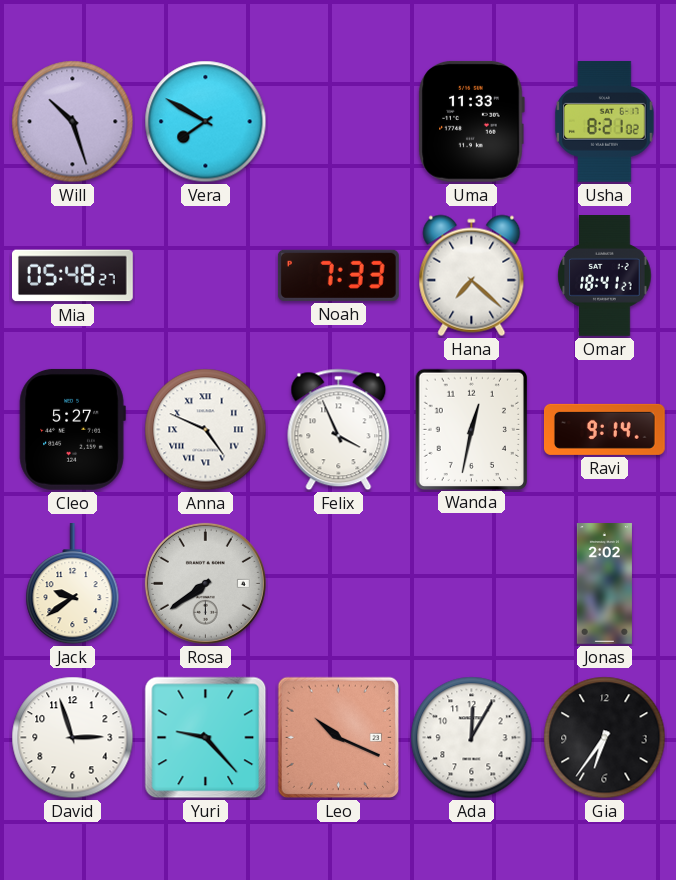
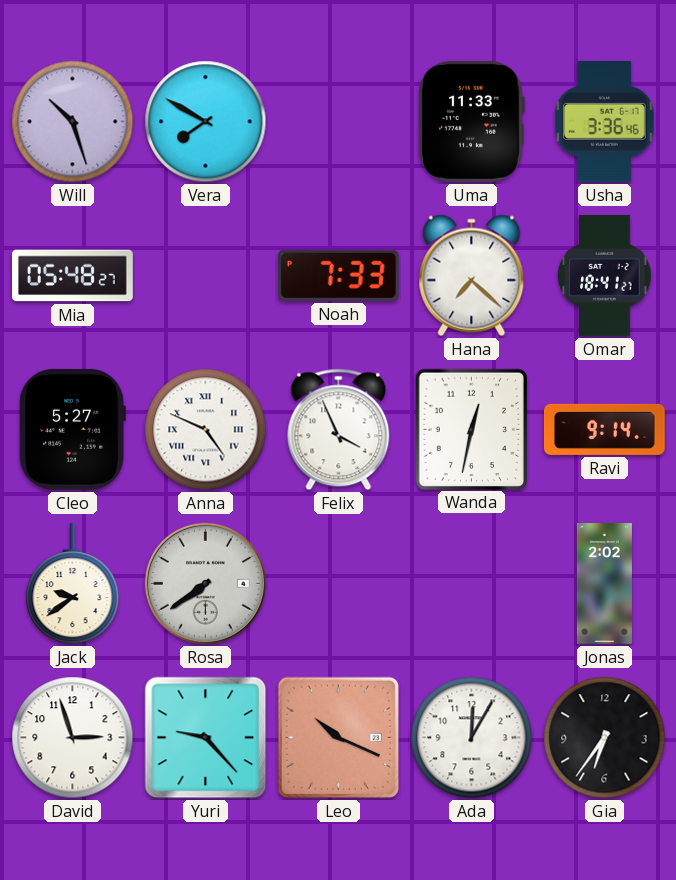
Usha: 8:21 -> 3:36 (605, 121)
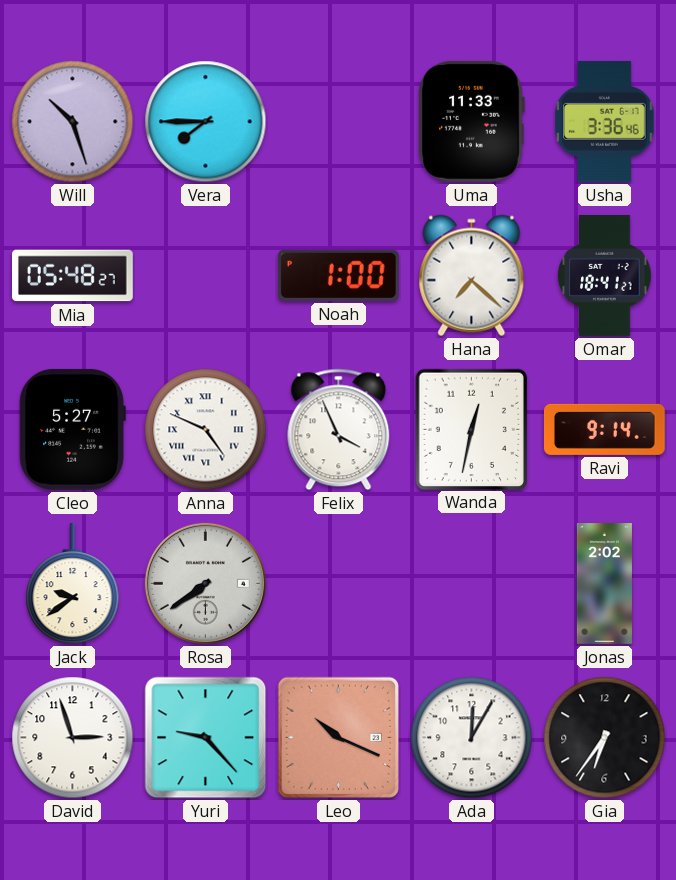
Vera: 7:50 -> 7:45 (206, 122)
Noah: 7:33 -> 1:00 (338, 275)
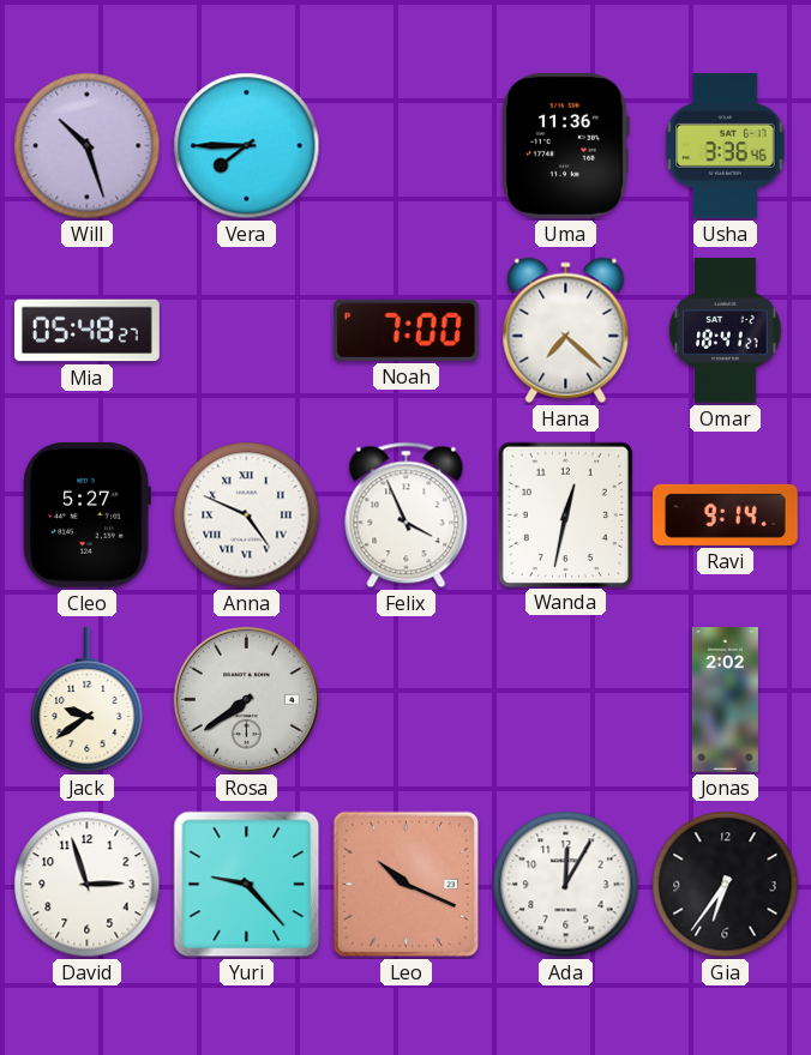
Uma: 11:33 -> 11:36 (565, 145)
Noah: 1:00 -> 7:00 (405, 330)
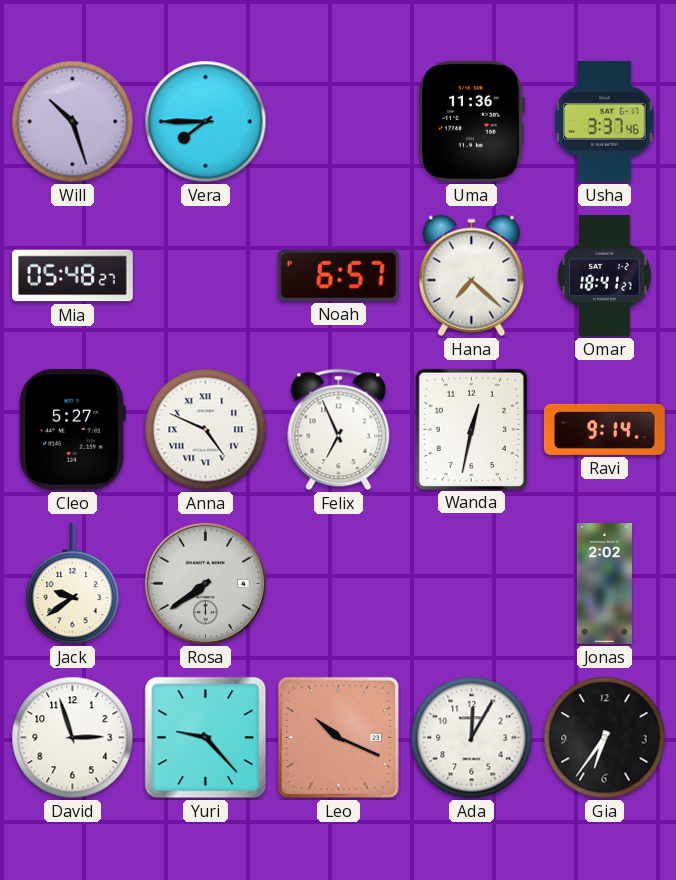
Usha: 3:36 -> 3:37 (605, 121)
Noah: 7:00 -> 6:57 (338, 275)
Felix: 3:56 -> 6:56 (339, 430)
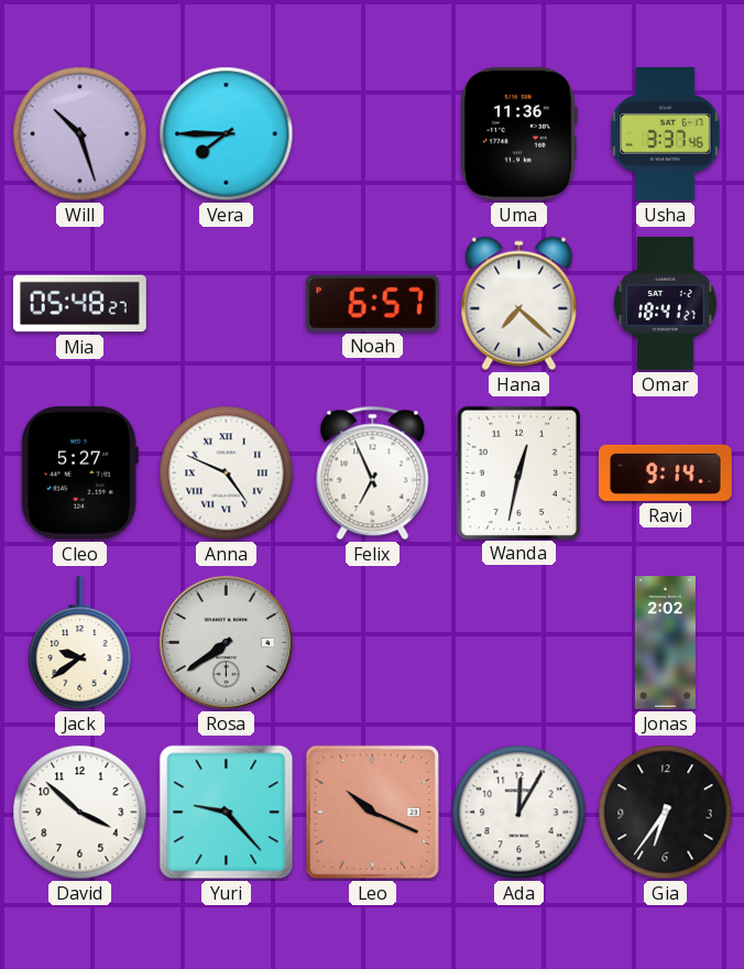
David: 2:57 -> 3:52 (80, 813)
